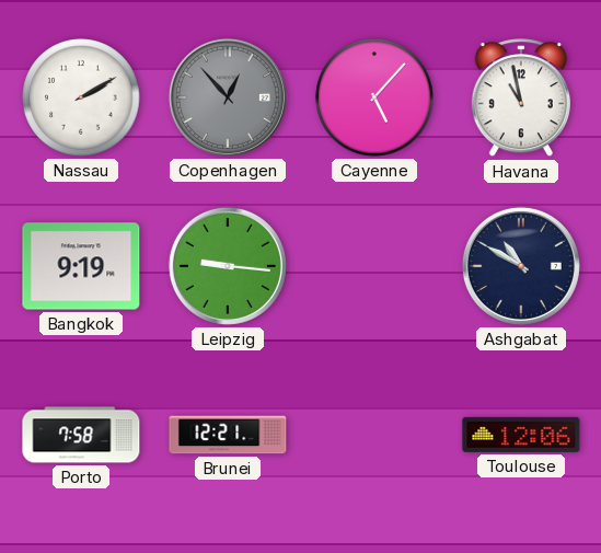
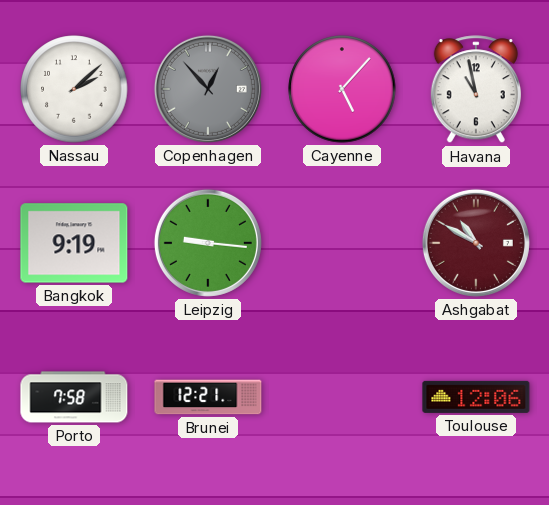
Nassau: 2:10 -> 2:08 (74, 89)
Ashgabat dial: navy -> burgundy (476, 243)
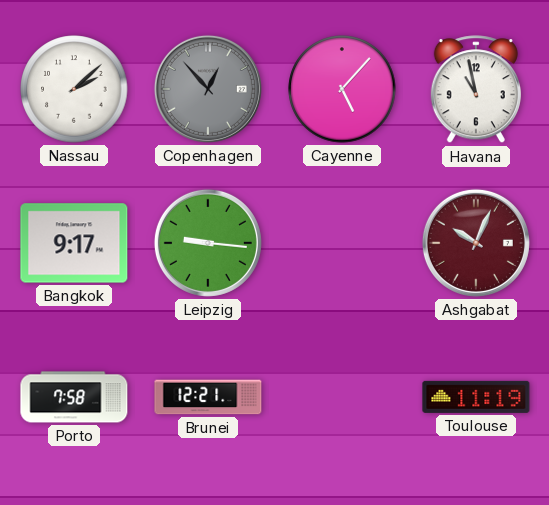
Bangkok: 9:19 -> 9:17 (74, 243)
Ashgabat: 10:50 -> 10:04 (476, 243)
Toulouse: 12:06 -> 11:19 (476, 397)
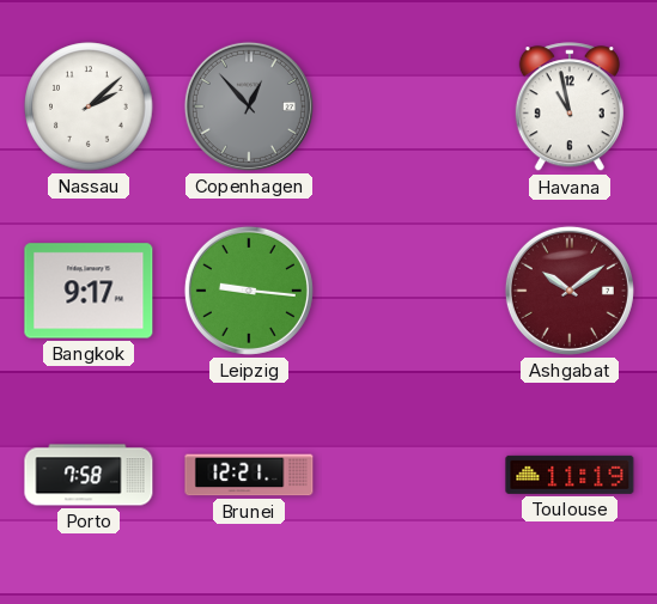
Cayenne: 5:07 -> none (342, 89)
Ashgabat: 10:04 -> 10:09 (570, 291)
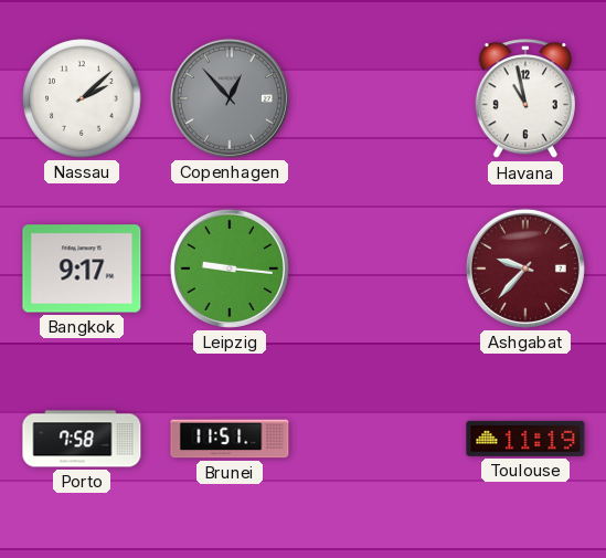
Ashgabat: 10:09 -> 9:37 (525, 269)
Brunei: 12:21 -> 11:51 (230, 439)
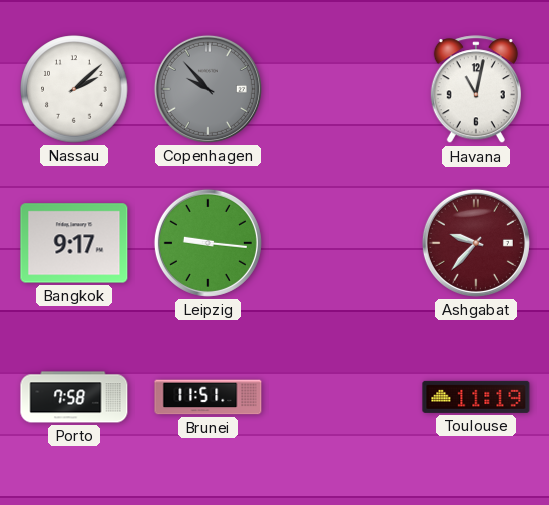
Copenhagen: 12:53 -> 9:53 (208, 89)
Havana: 10:58 -> 11:02 (476, 90)
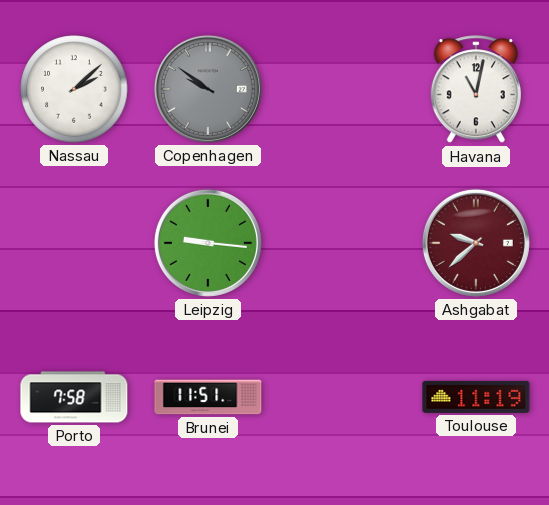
Copenhagen: 9:53 -> 9:51 (208, 89)
Bangkok: 9:17 -> none (74, 243)
Ashgabat: 9:37 -> 9:38 (476, 243)
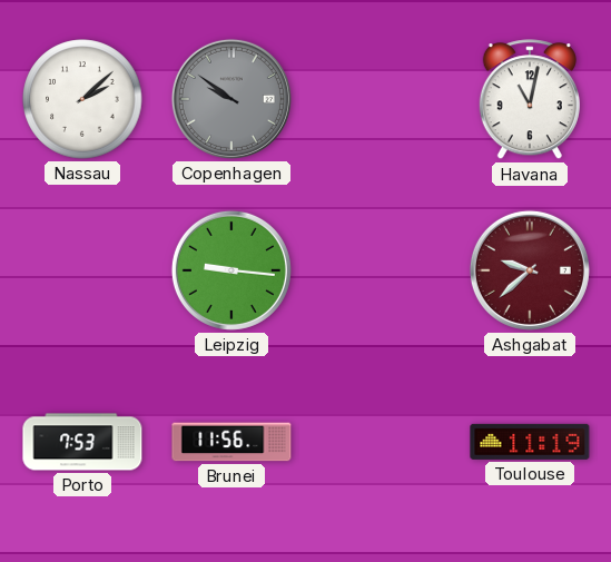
Porto: 7:58 -> 7:53 (82, 442)
Brunei: 11:51 -> 11:56 (231, 442)
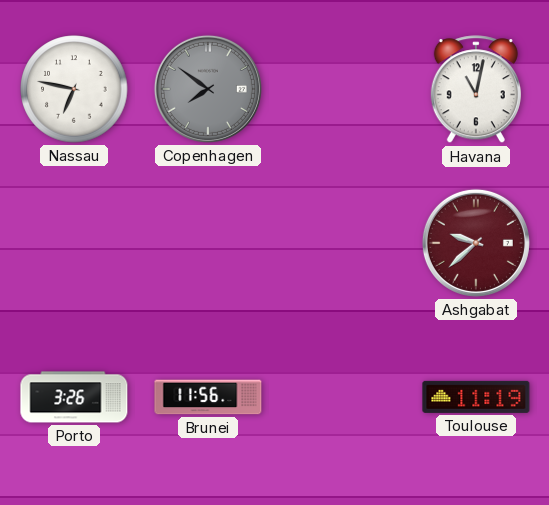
Nassau: 2:08 -> 6:47 (74, 89)
Copenhagen: 9:51 -> 7:51 (208, 89)
Leipzig: 9:16 -> none (231, 270)
Porto: 7:53 -> 3:26 (74, 397)
